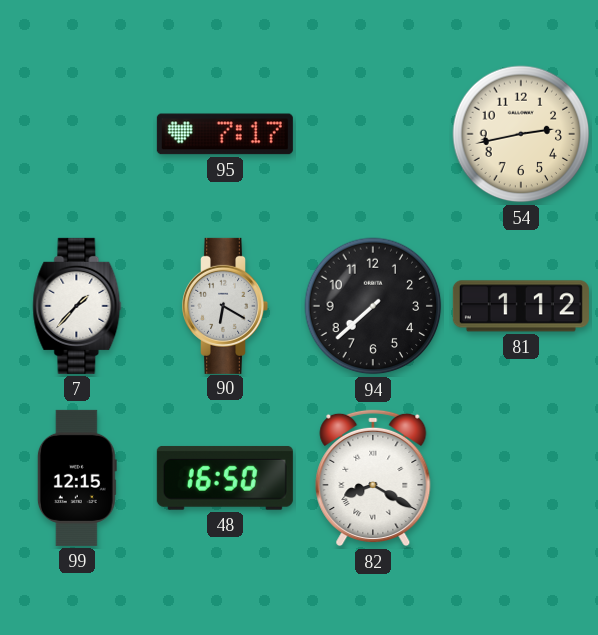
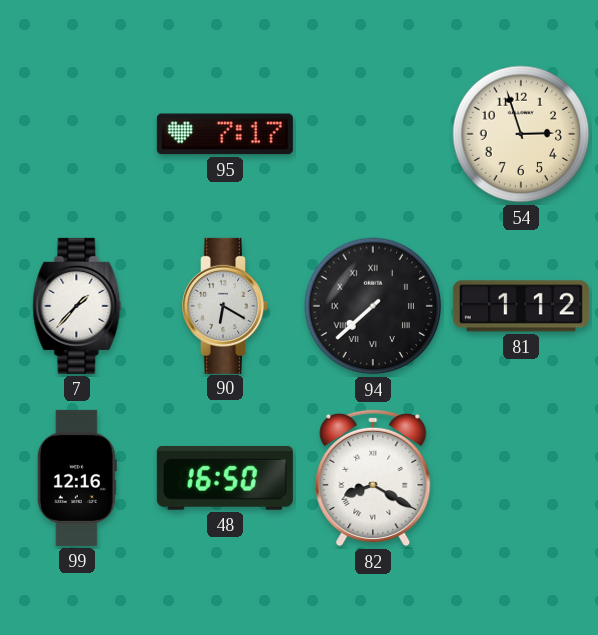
54: 2:43 -> 2:57 (521, 134)
94 numerals: Arabic -> Roman (373, 306)
99: 12:15 -> 12:16 (77, 478)
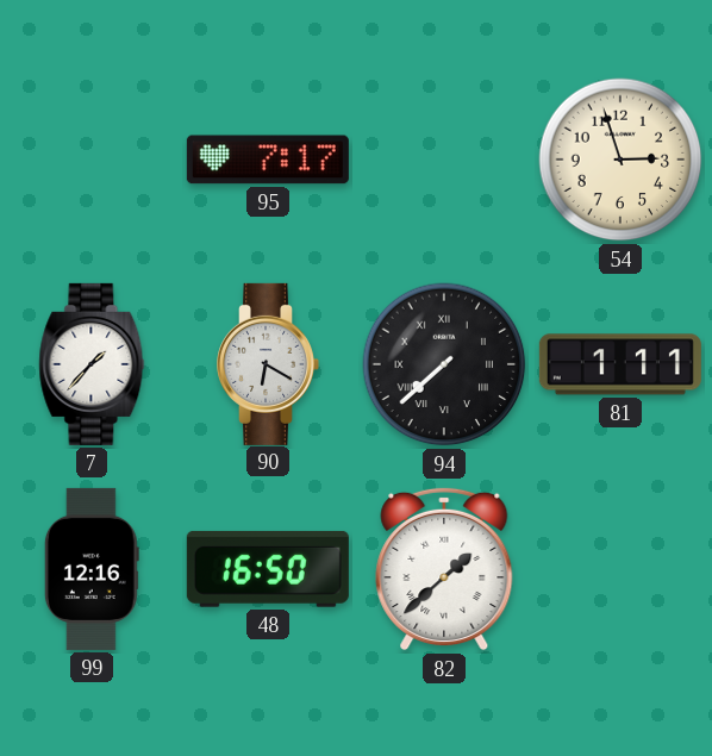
81: 1:12 -> 1:11 (620, 364)
82: 8:20 -> 1:38 (444, 569)
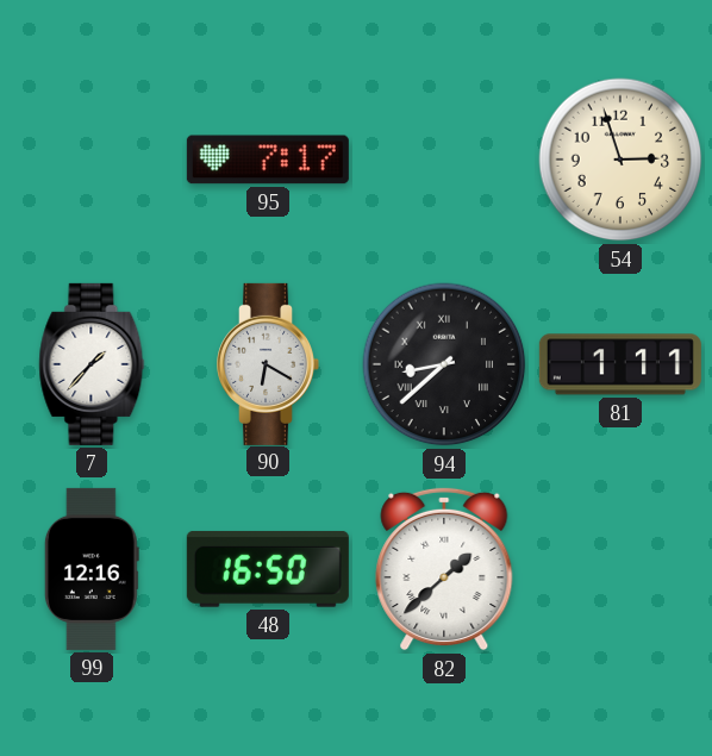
94: 7:38 -> 8:38 (444, 364)
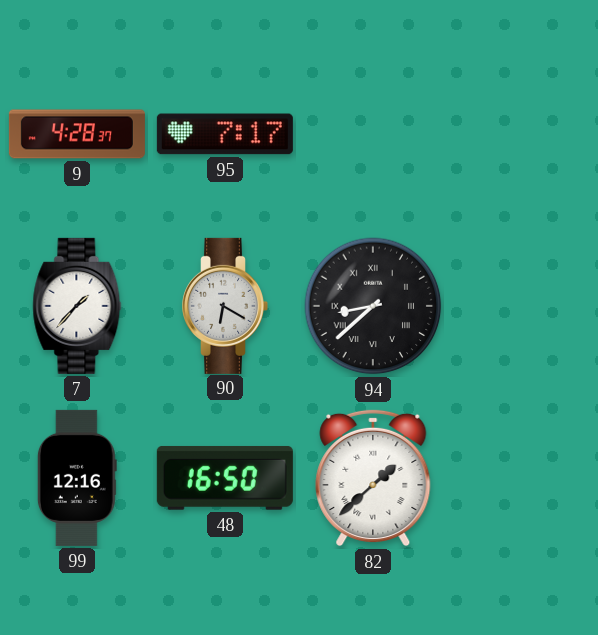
9: none -> 4:28 (77, 134)
54: 2:57 -> none (620, 160)
81: 1:11 -> none (620, 364)
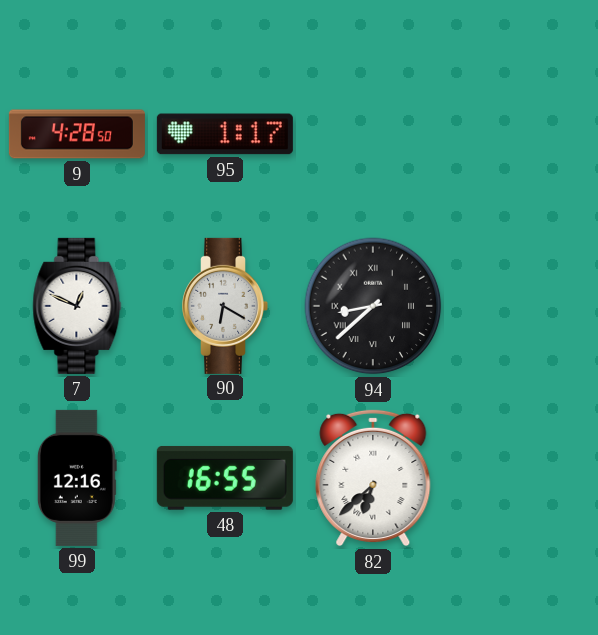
9: 4:28:37 -> 4:28:50 (77, 134)
95: 7:17 -> 1:17 (225, 134)
7: 1:37 -> 12:49 (77, 306)
48: 16:50 -> 16:55 (225, 478)
82: 1:38 -> 6:38 (373, 478)
